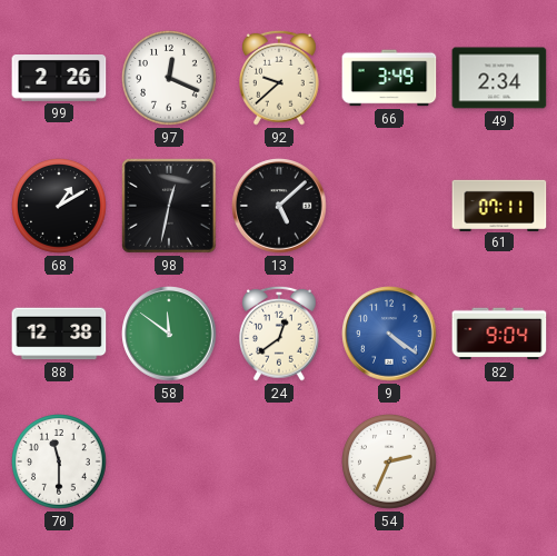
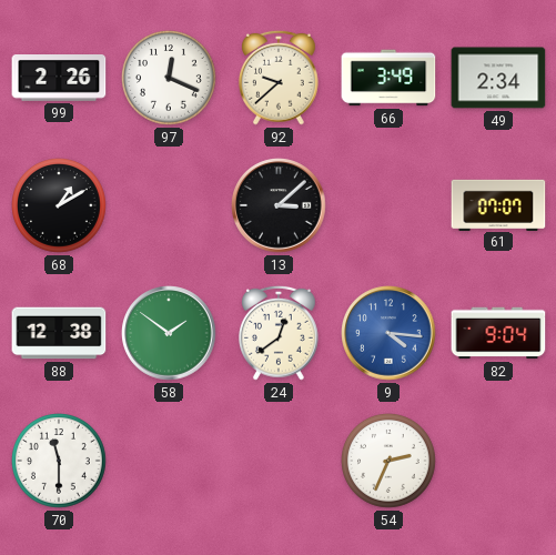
98: 12:32 -> none (169, 206)
13: 5:08 -> 3:08 (279, 205)
61: 07:11 -> 07:07 (498, 204)
58: 11:51 -> 1:51 (169, 333)
9: 4:21 -> 4:16 (388, 333)
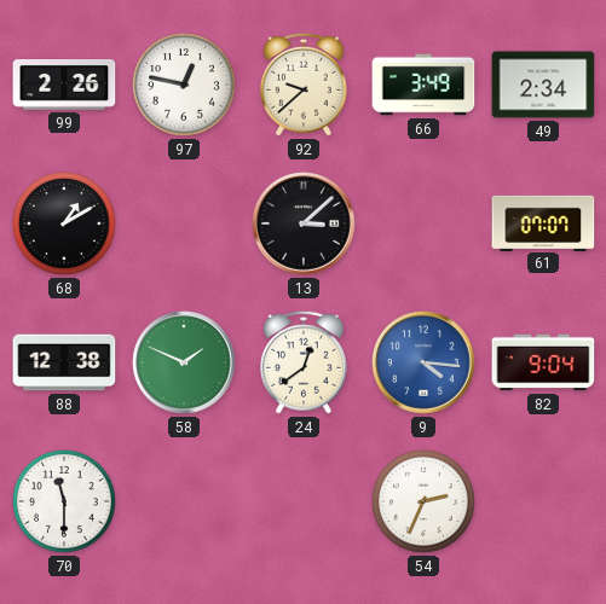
97: 12:19 -> 12:47 (185, 86)
58: 1:51 -> 1:49 (184, 362)
